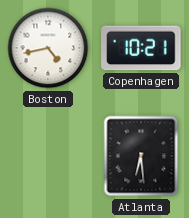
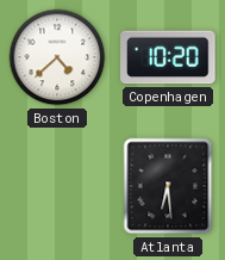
Boston: 4:43 -> 4:38 (57, 57)
Copenhagen: 10:21 -> 10:20 (168, 57)
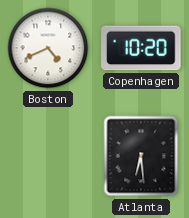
Boston: 4:38 -> 4:41 (48, 48)
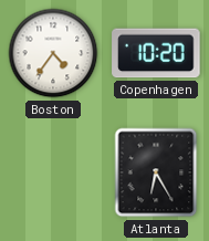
Boston: 4:41 -> 4:36 (53, 53)
Atlanta: 6:29 -> 6:25 (156, 172)
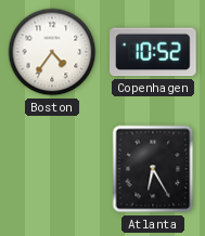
Copenhagen: 10:20 -> 10:52 (153, 52)
